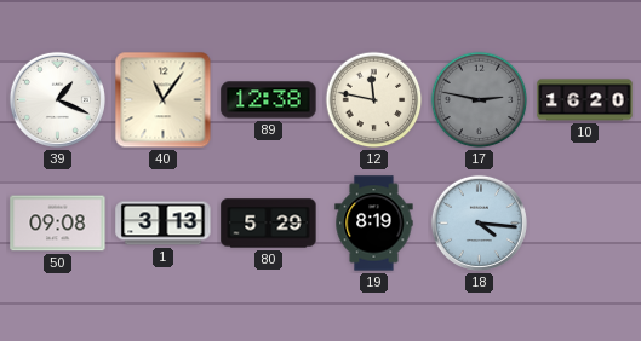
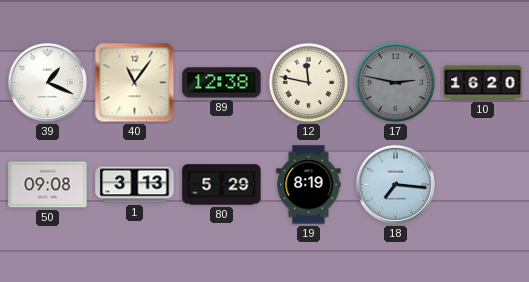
18: 4:16 -> 7:16 (395, 184)
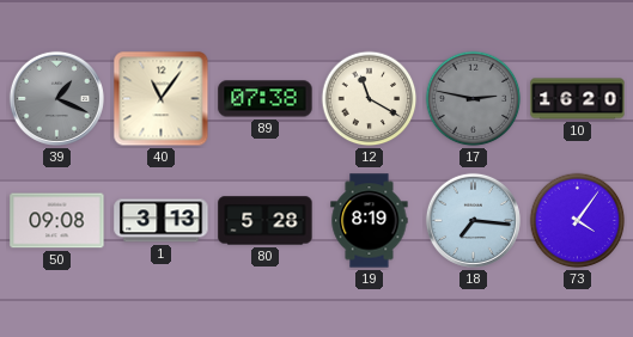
39 dial: white -> grey (56, 98)
89: 12:38 -> 07:38 (266, 99)
12: 11:47 -> 11:20 (370, 99)
80: 5:29 -> 5:28 (266, 221)
73: none -> 4:06 (578, 221)
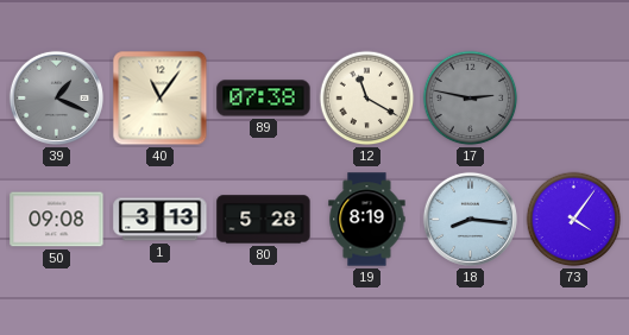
10: 16:20 -> none (578, 99)
18: 7:16 -> 8:16 (470, 219)
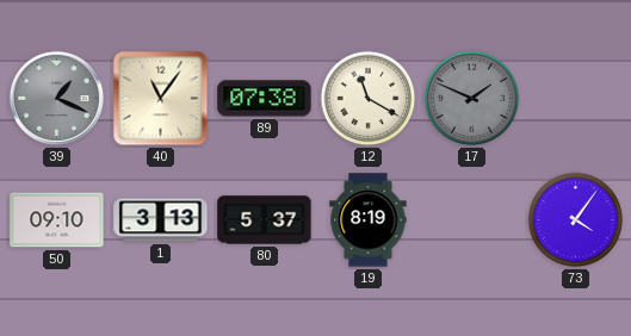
17: 2:47 -> 1:49 (472, 99)
50: 09:08 -> 09:10 (57, 220)
80: 5:28 -> 5:37 (265, 220)
18: 8:16 -> none (470, 219)
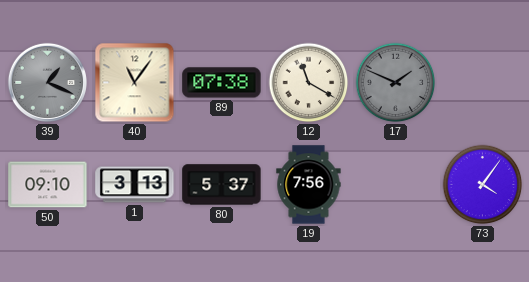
19: 8:19 -> 7:56 (309, 185)
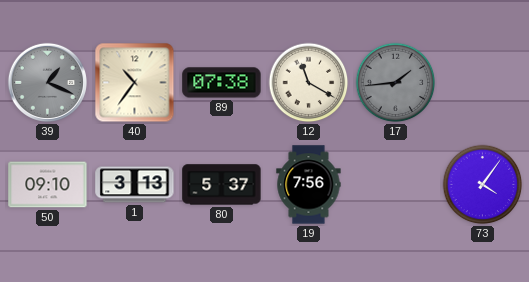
40: 11:06 -> 10:36 (135, 83)
17: 1:49 -> 1:44 (396, 83)
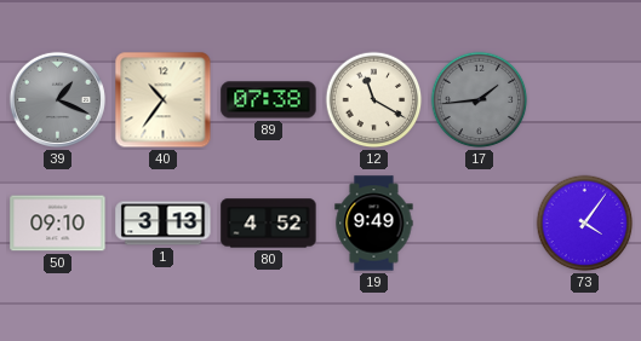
80: 5:37 -> 4:52 (269, 224)
19: 7:56 -> 9:49 (374, 224)
